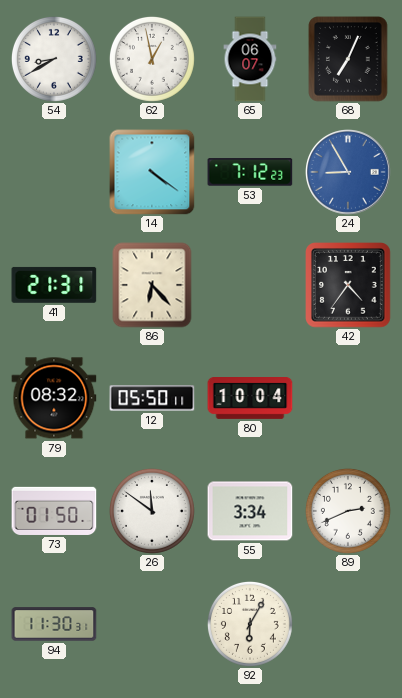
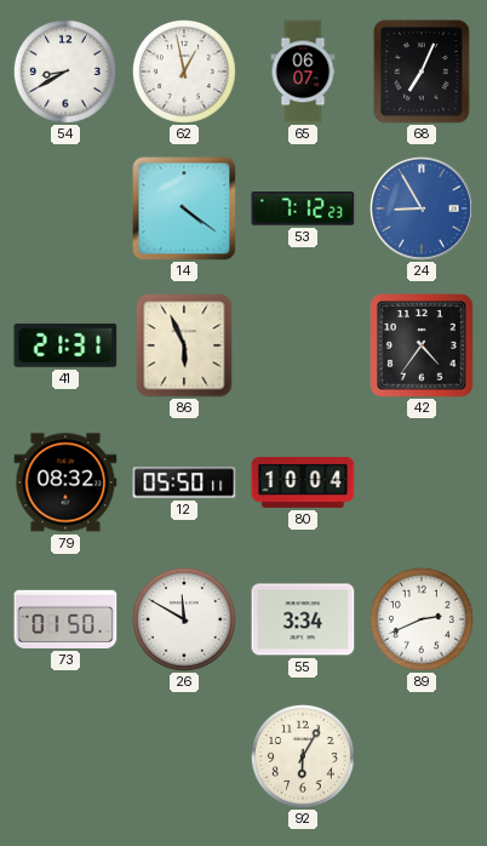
86: 6:23 -> 5:56 (184, 345)
26: 11:51 -> 11:50 (184, 619)
94: 11:30 -> none (54, 624)
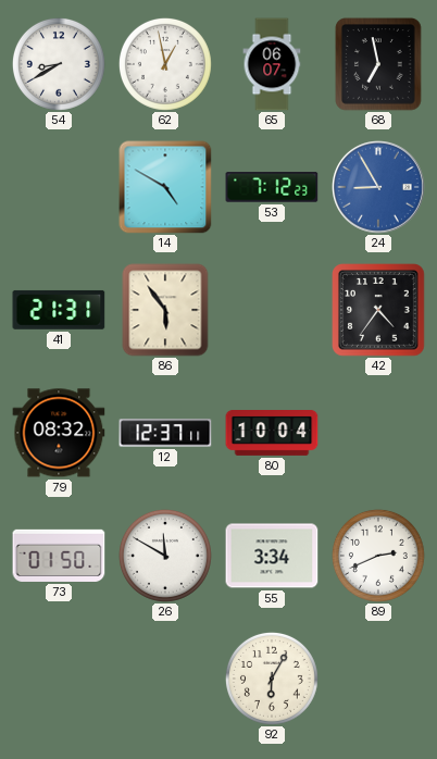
68: 7:04 -> 6:58 (378, 64)
14: 4:21 -> 4:50 (165, 187)
86: 5:56 -> 5:54 (165, 310)
12: 05:50 -> 12:37 (165, 433)
